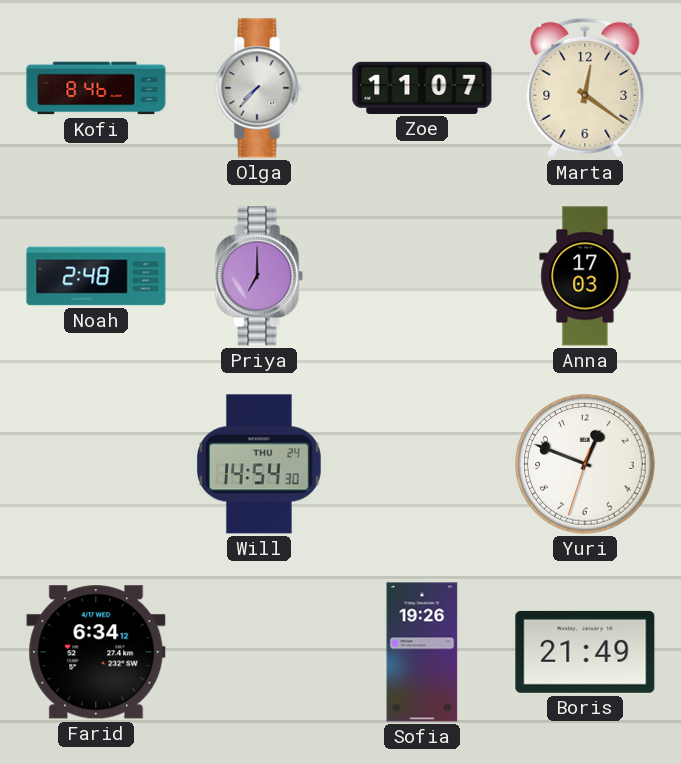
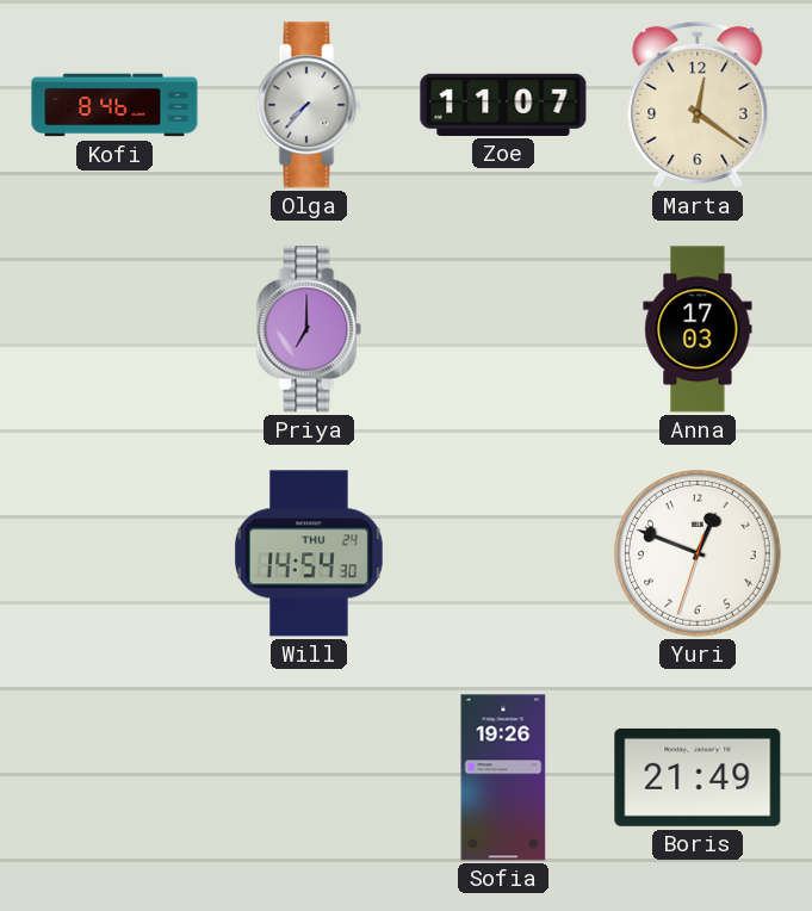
Noah: 2:48 -> none (96, 276)
Farid: 6:34 -> none (96, 652)
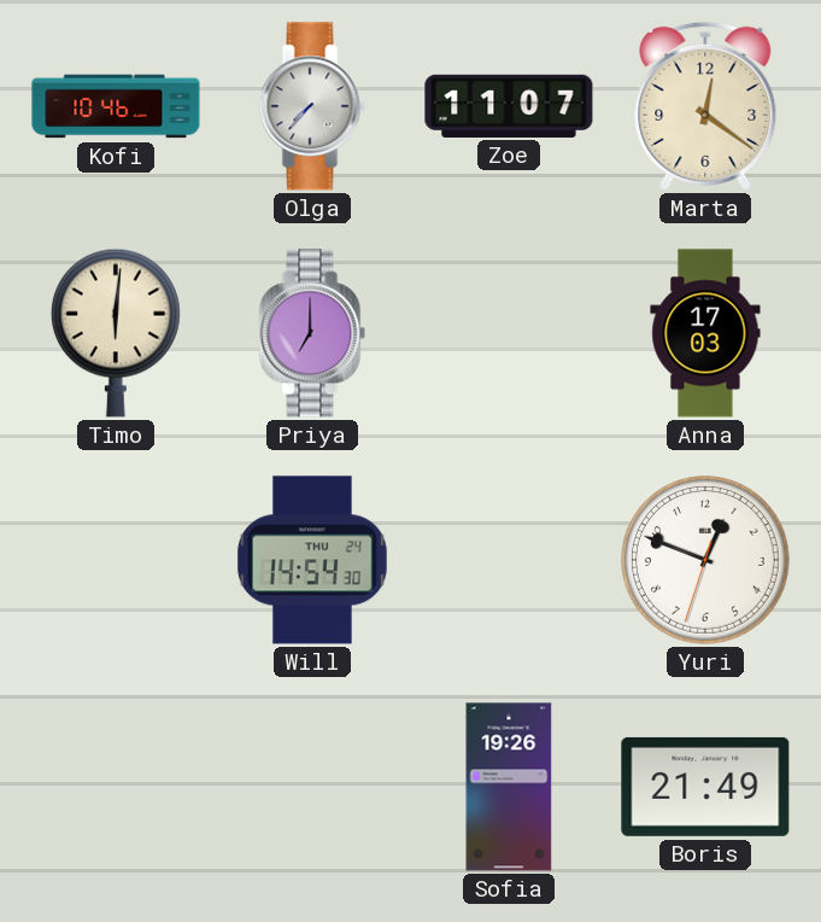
Kofi: 8:46 -> 10:46 (116, 106)
Timo: none -> 6:01 (116, 333)
